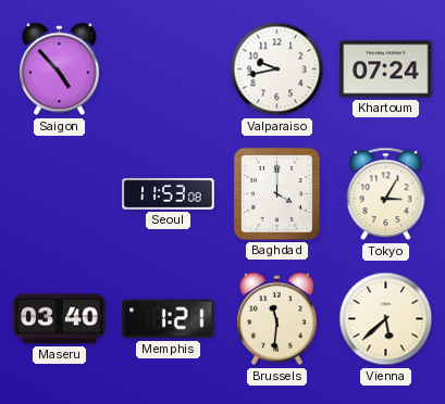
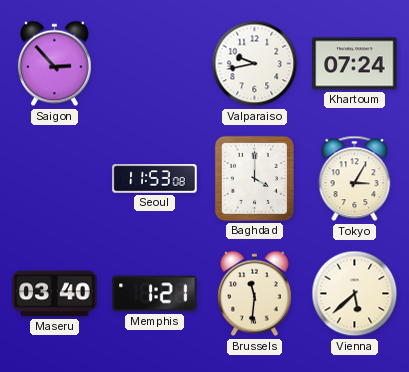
Saigon: 4:53 -> 2:53 (55, 64)
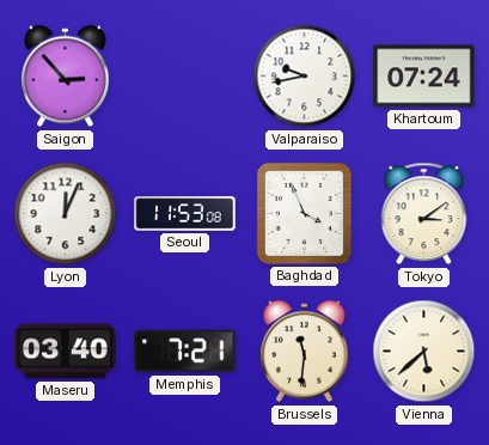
Lyon: none -> 12:04 (66, 214)
Baghdad: 4:00 -> 3:56 (304, 213)
Tokyo: 3:05 -> 3:09 (424, 214)
Memphis: 1:21 -> 7:21 (185, 352)
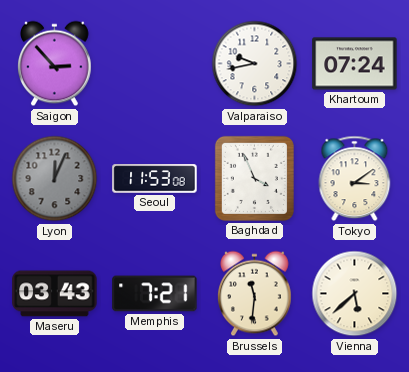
Lyon dial: white -> grey (55, 179)
Maseru: 03:40 -> 03:43 (55, 294)
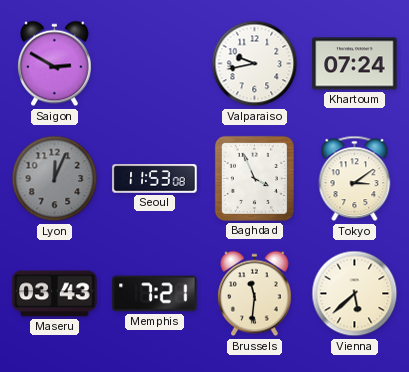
Saigon: 2:53 -> 2:50 (55, 64)
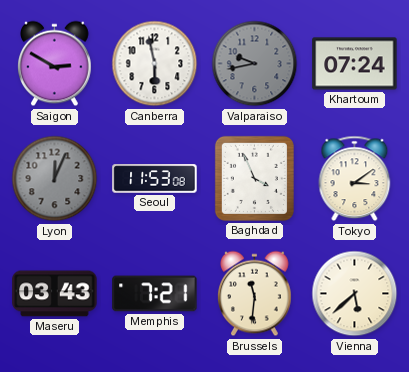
Canberra: none -> 5:58 (155, 64)
Valparaiso dial: white -> grey (255, 64)
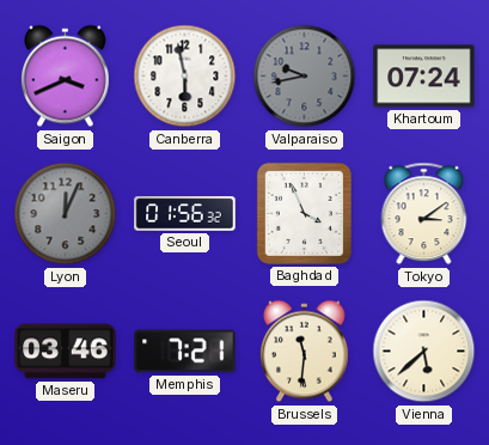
Saigon: 2:50 -> 3:41 (66, 77)
Seoul: 11:53 -> 01:56 (185, 214)
Maseru: 03:43 -> 03:46 (66, 352)
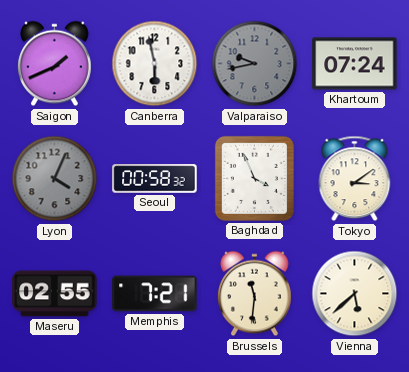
Saigon: 3:41 -> 1:41 (55, 64)
Lyon: 12:04 -> 4:04 (55, 179)
Seoul: 01:56 -> 00:58 (155, 179)
Maseru: 03:46 -> 02:55 (55, 294)
